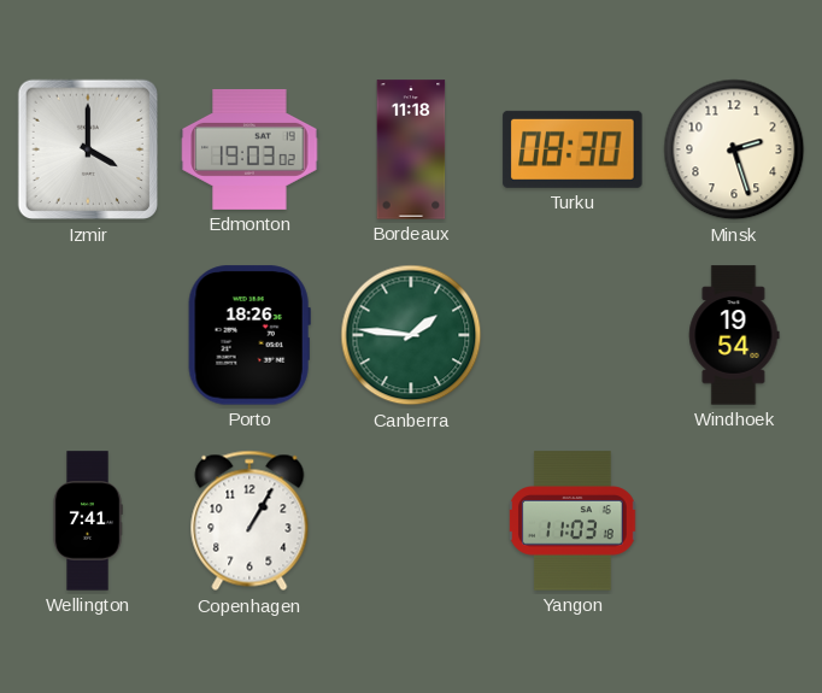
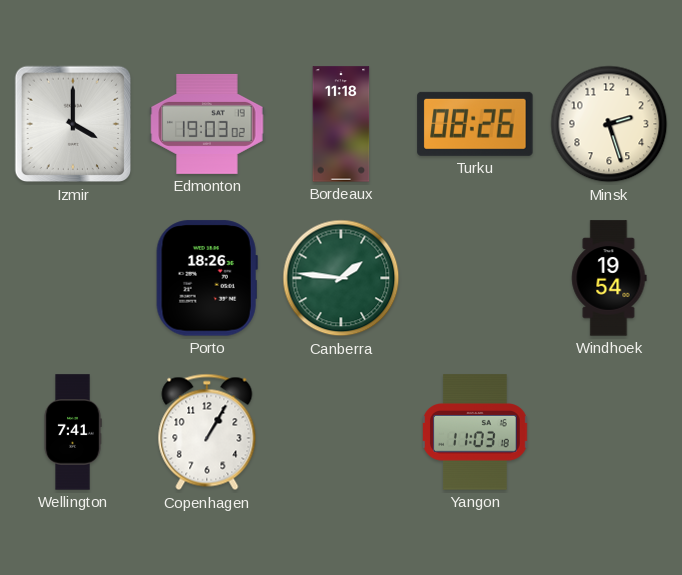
Turku: 08:30 -> 08:26 (475, 124)
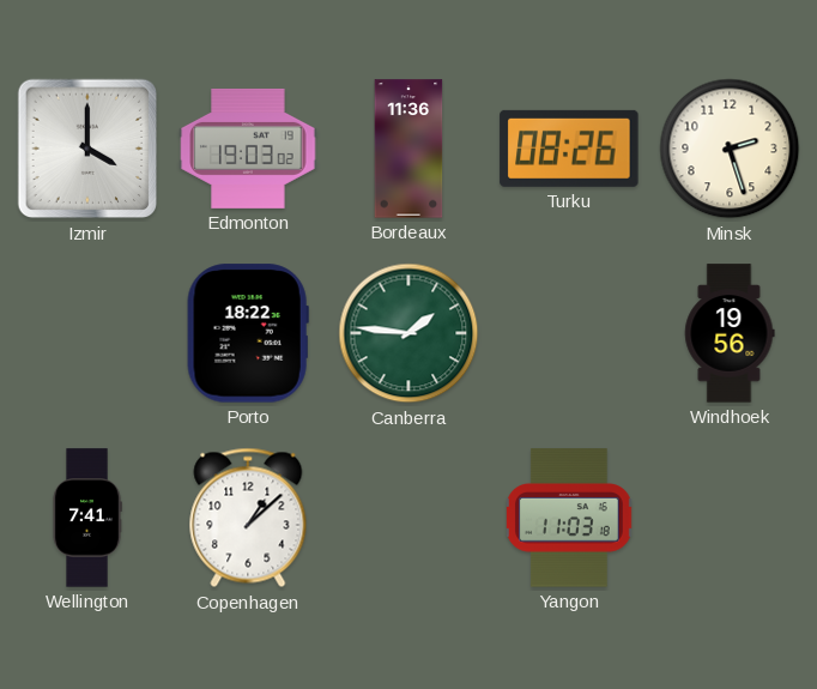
Bordeaux: 11:18 -> 11:36 (408, 149)
Porto: 18:26 -> 18:22 (248, 333)
Windhoek: 19:54 -> 19:56 (730, 333)
Copenhagen: 1:05 -> 1:08 (248, 518)
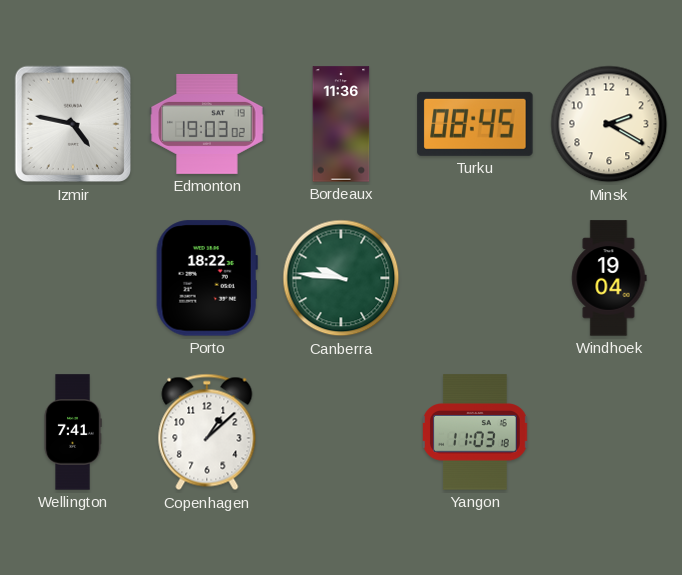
Izmir: 4:00 -> 4:47 (73, 124)
Turku: 08:26 -> 08:45 (475, 124)
Minsk: 2:27 -> 2:20 (609, 124)
Canberra: 1:46 -> 9:46 (341, 278)
Windhoek: 19:56 -> 19:04 (609, 278)
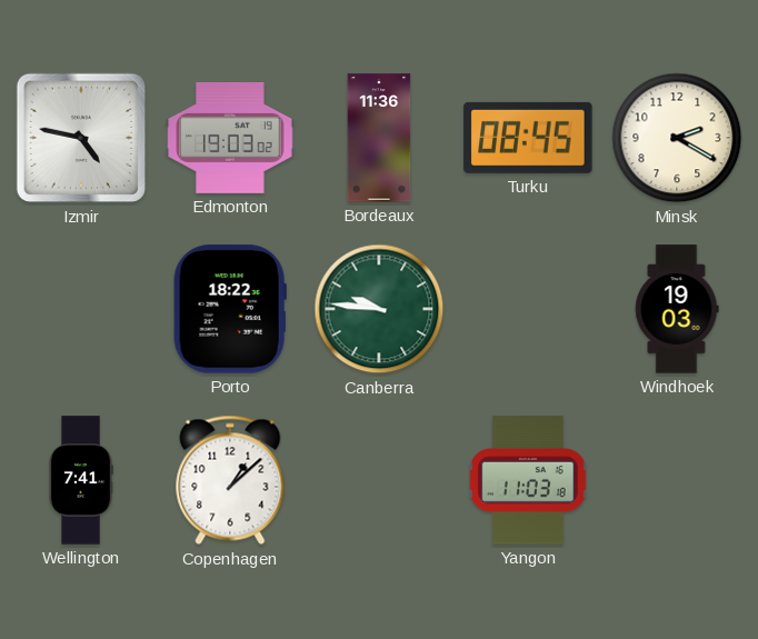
Windhoek: 19:04 -> 19:03 (677, 309)
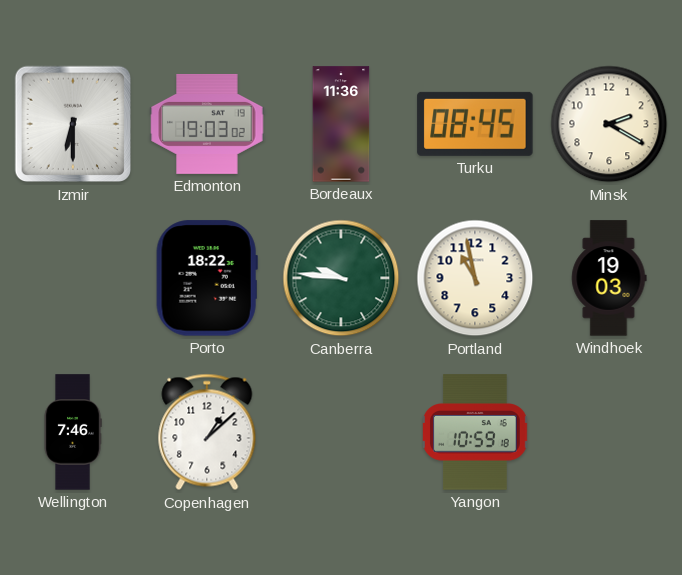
Izmir: 4:47 -> 6:30 (73, 124)
Portland: none -> 10:58 (475, 278)
Wellington: 7:41 -> 7:46 (73, 432)
Yangon: 11:03 -> 10:59 (476, 432)
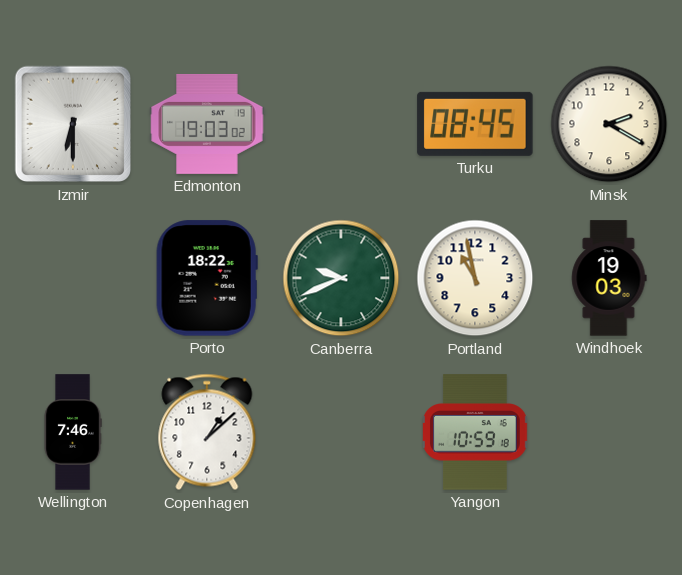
Bordeaux: 11:36 -> none (341, 124)
Canberra: 9:46 -> 9:41 (341, 278)
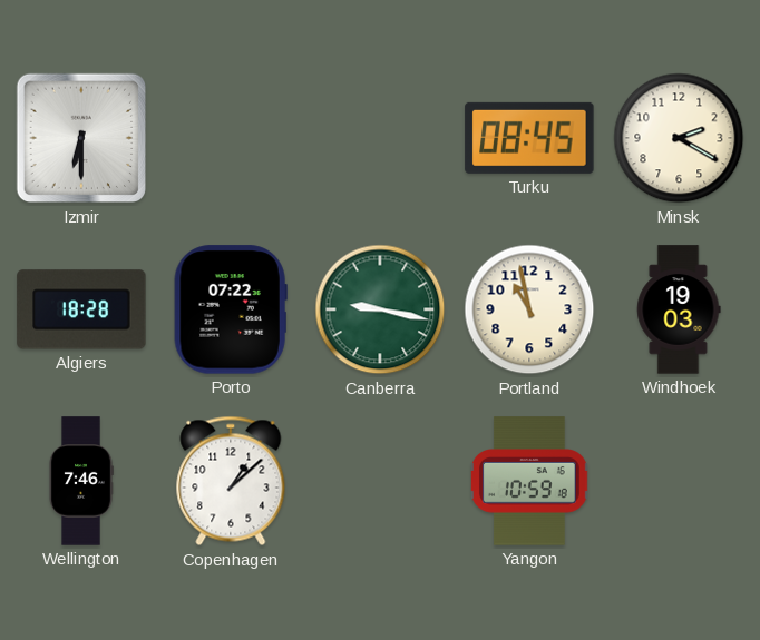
Edmonton: 19:03 -> none (207, 124)
Algiers: none -> 18:28 (81, 309)
Porto: 18:22 -> 07:22 (231, 309)
Canberra: 9:41 -> 9:17 (380, 309)
